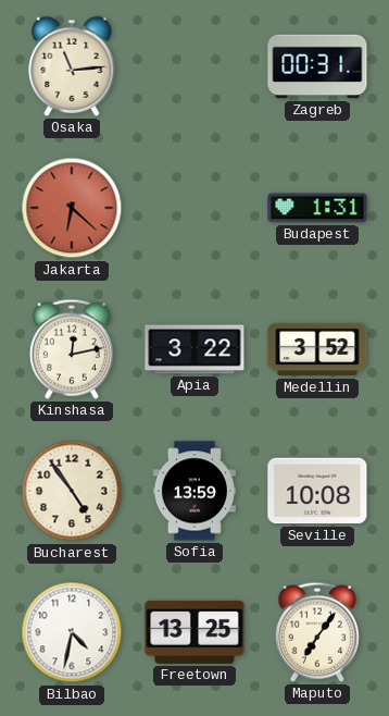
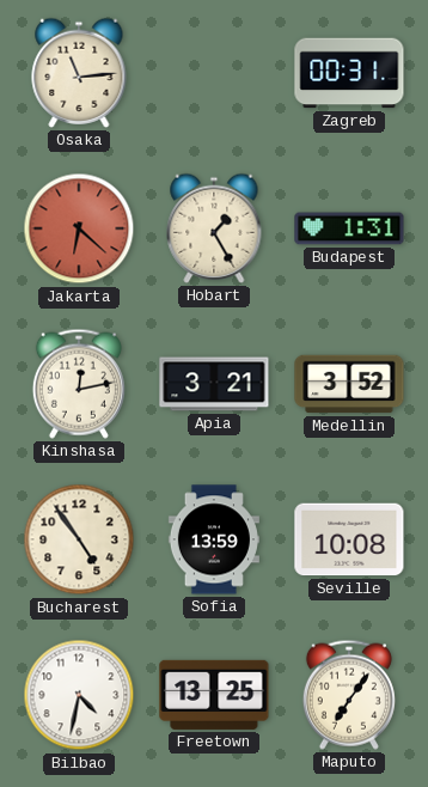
Hobart: none -> 1:25 (214, 228)
Apia: 3:22 -> 3:21 (214, 384)
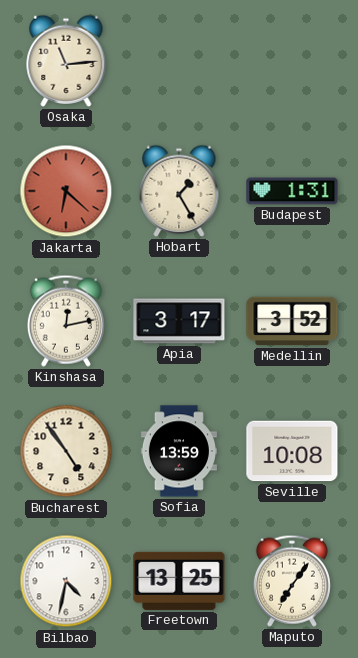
Zagreb: 00:31 -> none (349, 73)
Apia: 3:21 -> 3:17 (179, 321)
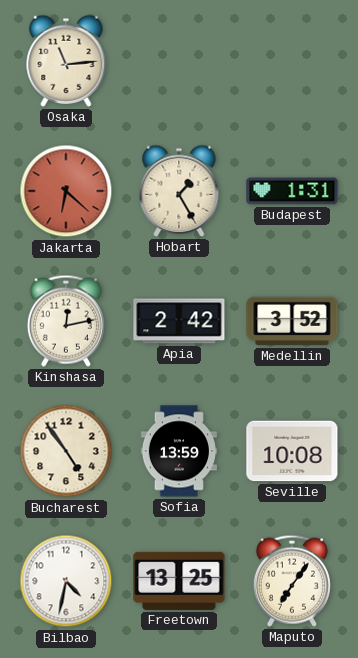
Apia: 3:17 -> 2:42 (179, 321)
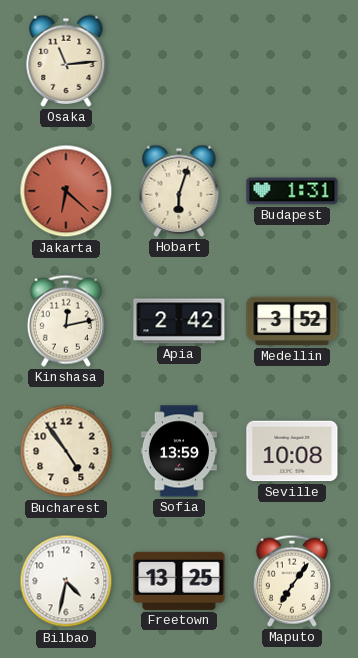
Hobart: 1:25 -> 6:03 (179, 191)
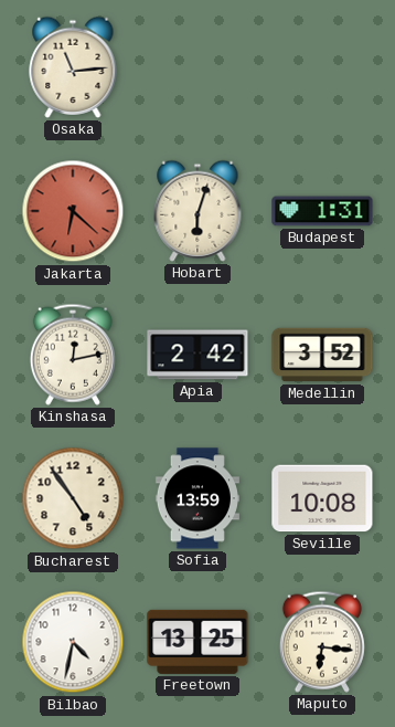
Maputo: 7:06 -> 6:16 (322, 642)
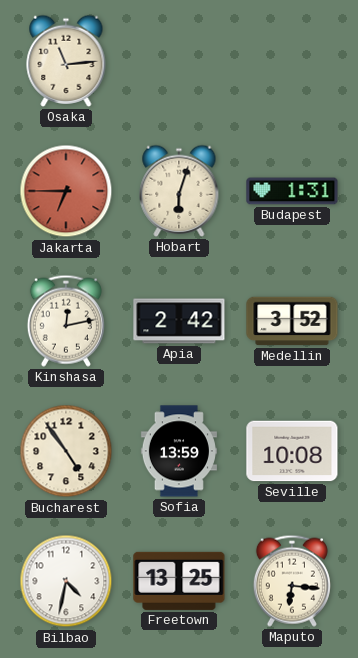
Jakarta: 6:22 -> 6:45 (66, 191)
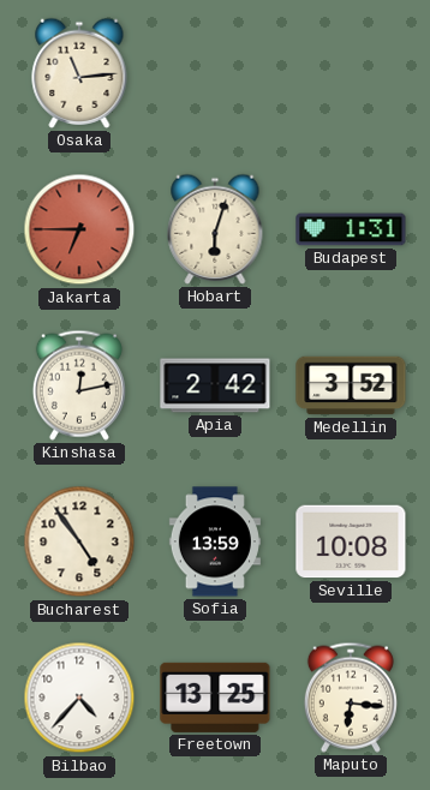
Bilbao: 4:32 -> 4:37 (79, 698)
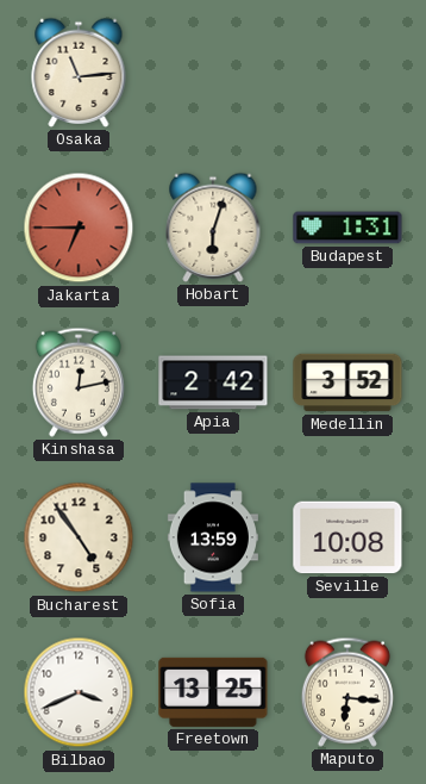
Bilbao: 4:37 -> 3:41 (79, 692)
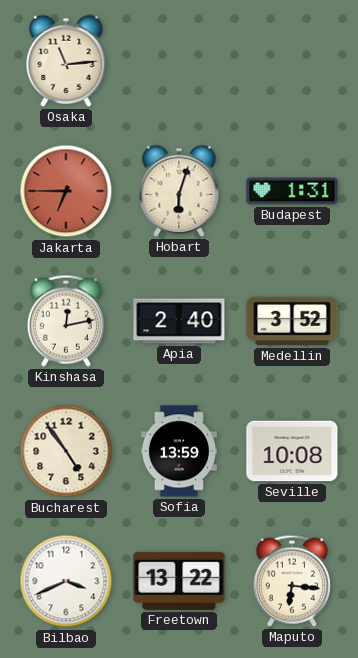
Apia: 2:42 -> 2:40 (179, 321)
Freetown: 13:25 -> 13:22 (179, 581)
